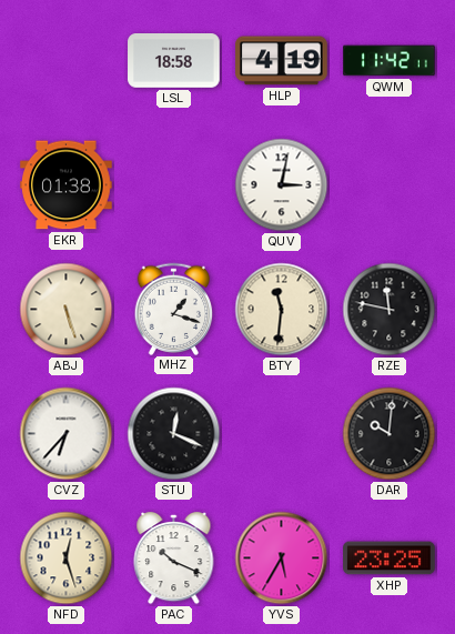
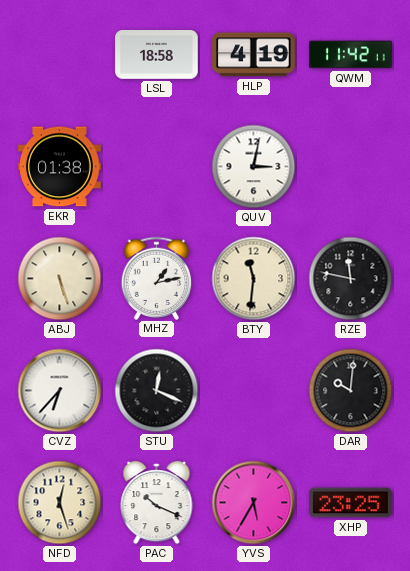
MHZ: 1:18 -> 1:13 (157, 278)
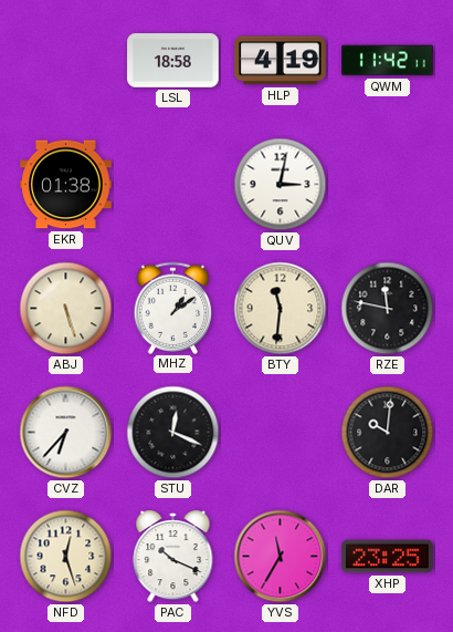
MHZ: 1:13 -> 1:09 (173, 308)
YVS: 5:35 -> 11:35 (281, 557)
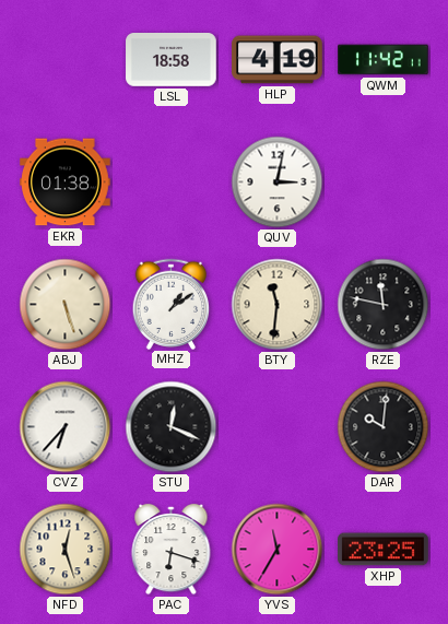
PAC: 10:19 -> 6:18 (172, 550)
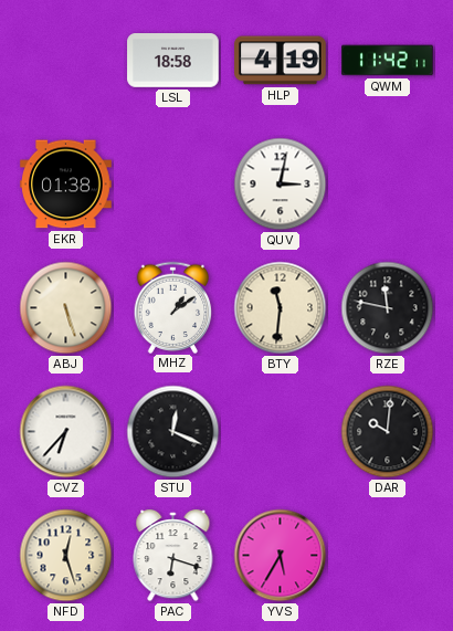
YVS: 11:35 -> 5:35 (281, 556)
XHP: 23:25 -> none (384, 550)
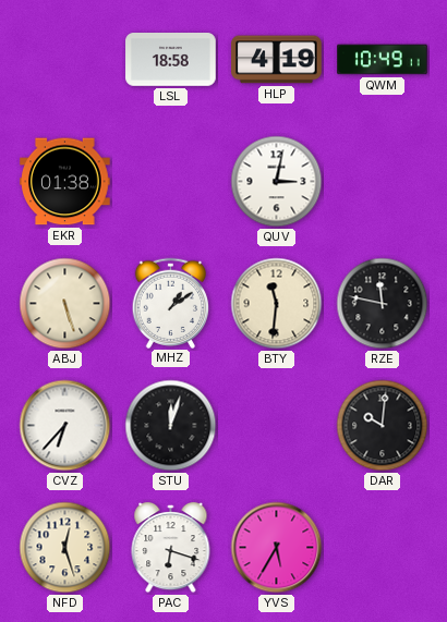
QWM: 11:42 -> 10:49 (383, 60)
STU: 12:19 -> 12:03 (171, 426)
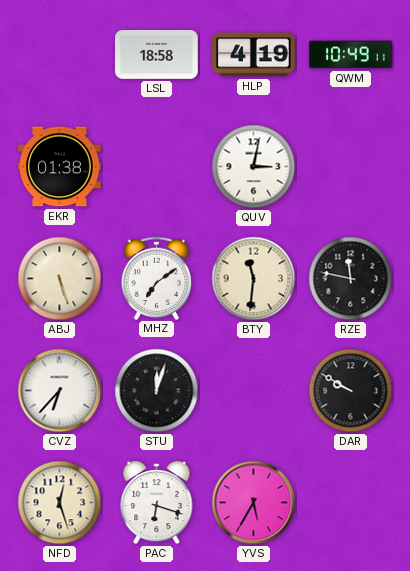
MHZ: 1:09 -> 7:09 (157, 278)
DAR: 10:01 -> 9:50 (351, 391)
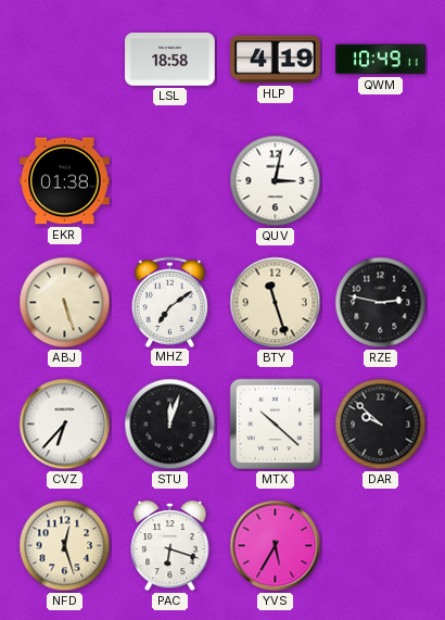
BTY: 11:31 -> 11:27 (276, 303)
RZE: 11:47 -> 2:47 (381, 303)
MTX: none -> 10:22 (275, 423)
DAR: 9:50 -> 9:52 (381, 425)
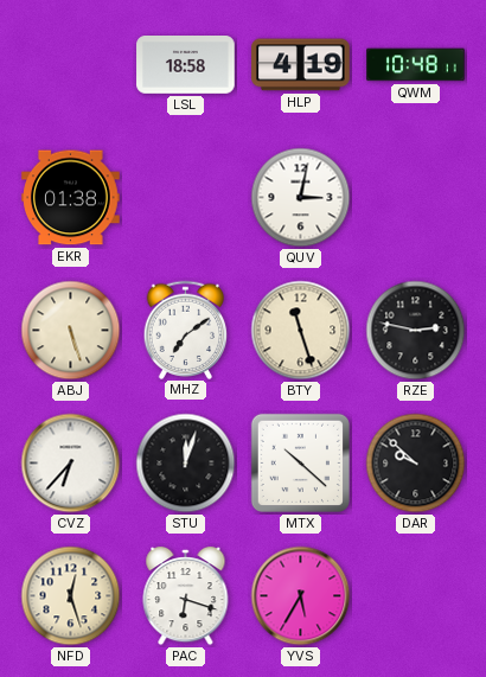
QWM: 10:49 -> 10:48 (416, 65)
